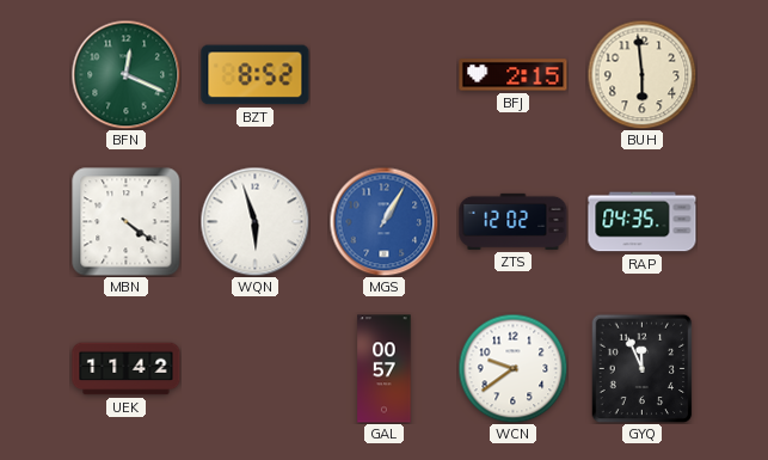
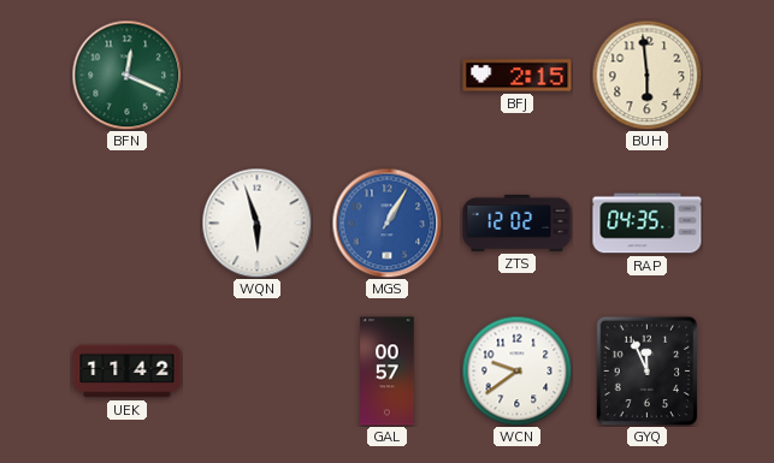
BZT: 8:52 -> none (256, 75)
MBN: 4:21 -> none (127, 222)
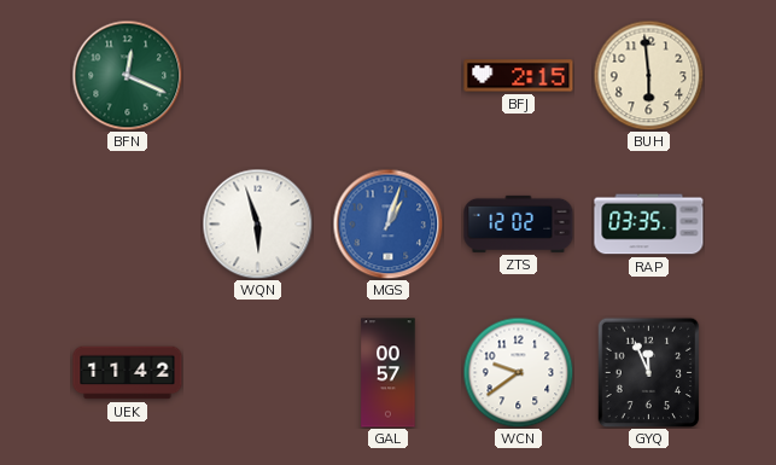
MGS: 1:05 -> 1:03 (387, 223)
RAP: 04:35 -> 03:35 (649, 225)
